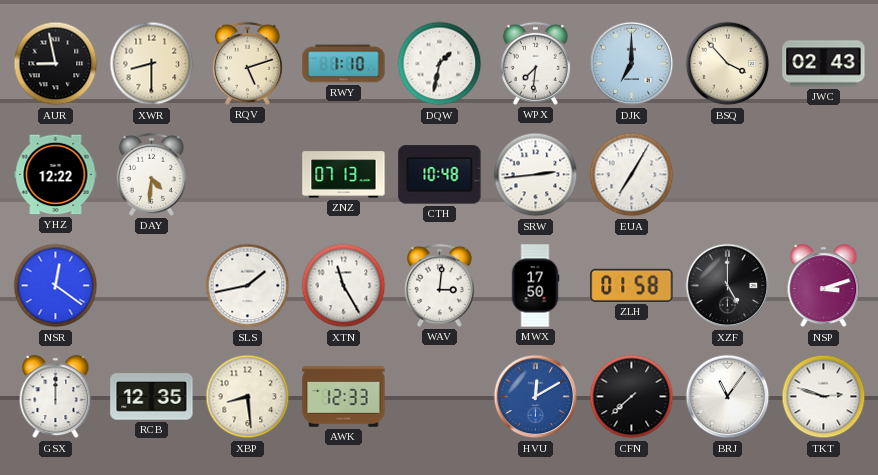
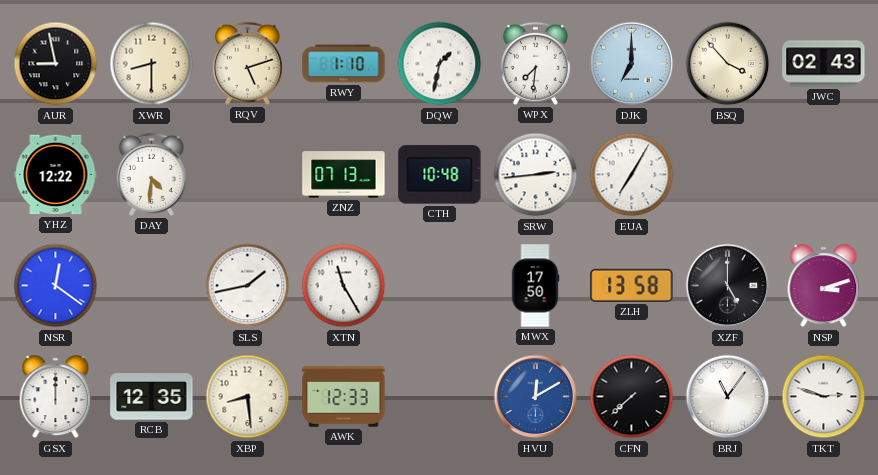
WAV: 3:01 -> none (439, 285)
ZLH: 01:58 -> 13:58 (632, 285)
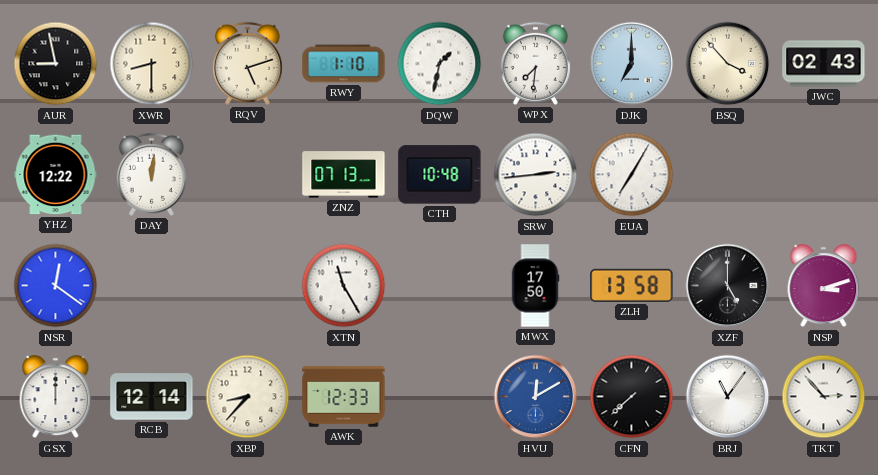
DAY: 4:31 -> 12:01 (151, 174)
SLS: 1:43 -> none (248, 286)
RCB: 12:35 -> 12:14 (152, 397)
XBP: 8:29 -> 8:37 (248, 397)
TKT: 2:48 -> 2:53 (824, 397)
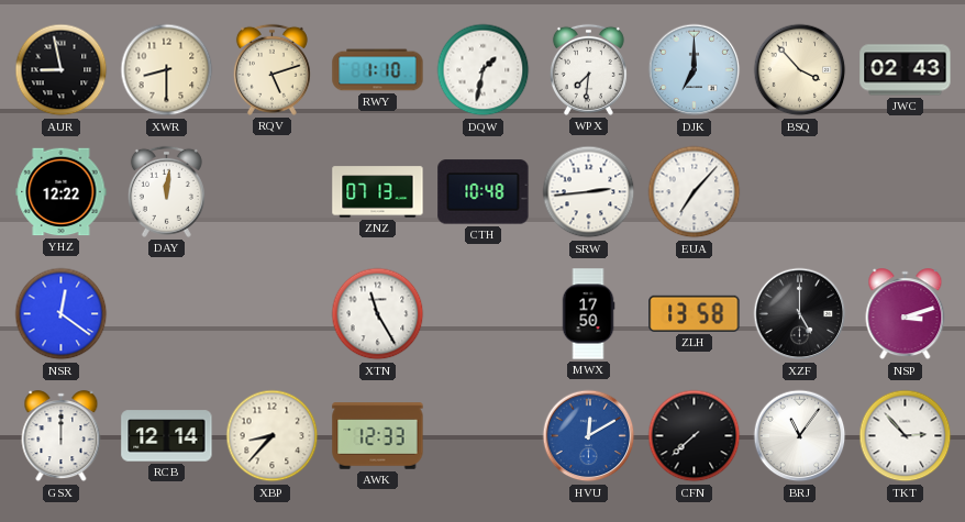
EUA: 7:05 -> 7:07 (695, 192)
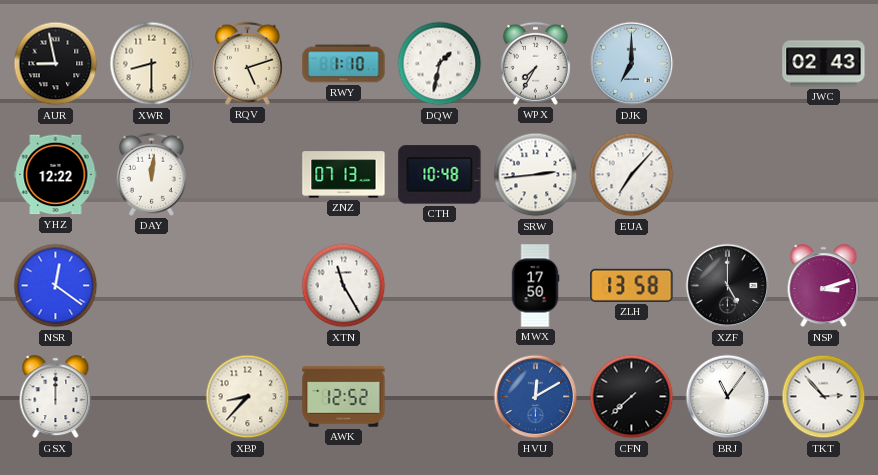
WPX: 7:31 -> 7:35 (535, 63)
BSQ: 3:53 -> none (800, 70)
RCB: 12:14 -> none (167, 436)
AWK: 12:33 -> 12:52 (344, 397)
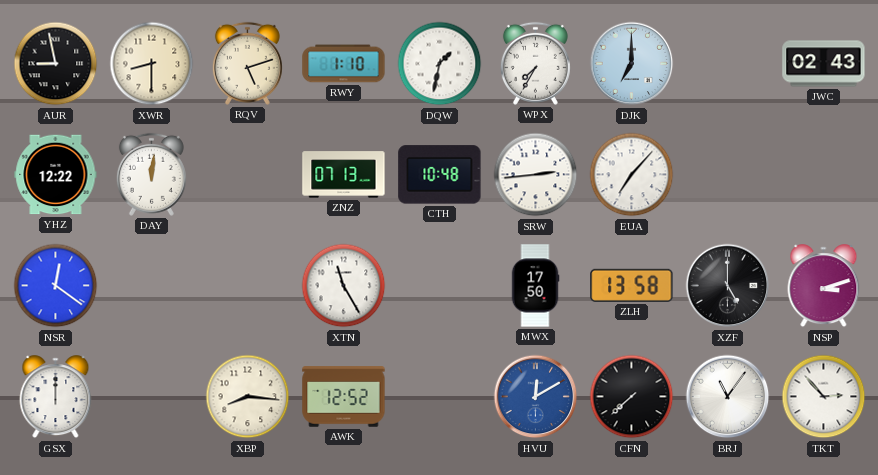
XBP: 8:37 -> 8:16 (248, 397)
